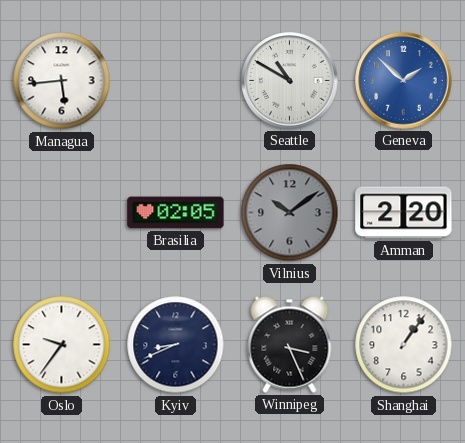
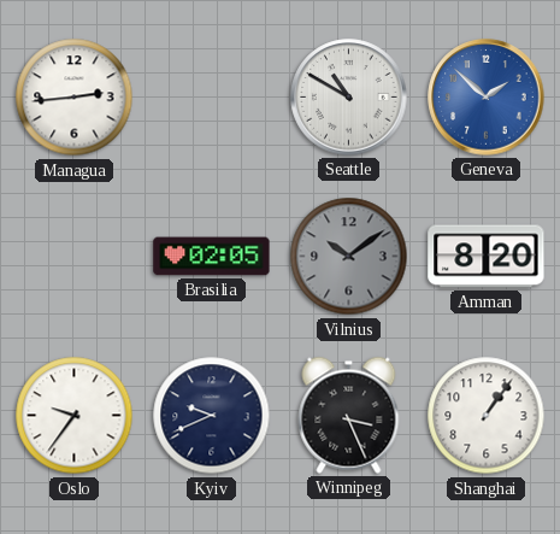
Managua: 5:44 -> 2:44 (75, 98)
Amman: 2:20 -> 8:20 (487, 257)
Kyiv: 8:41 -> 9:41 (212, 416)
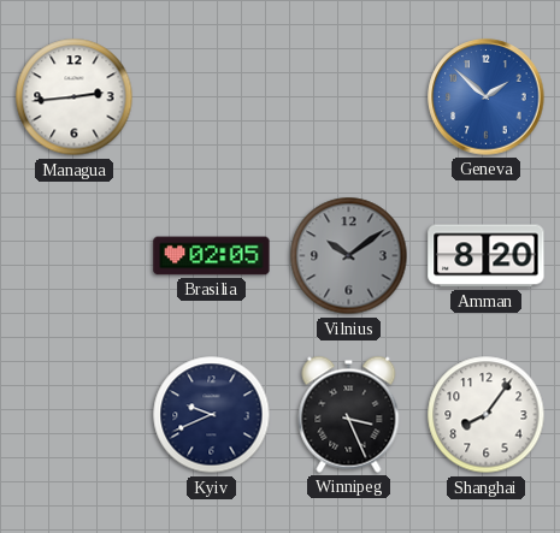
Seattle: 10:50 -> none (349, 98)
Oslo: 9:36 -> none (75, 416)
Shanghai: 1:06 -> 8:06 (487, 415)
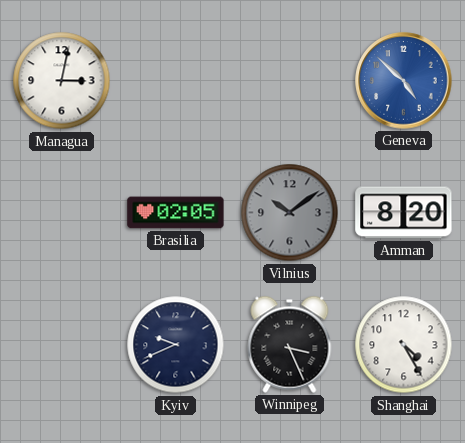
Managua: 2:44 -> 3:02 (62, 81)
Geneva: 1:52 -> 4:52 (404, 81)
Shanghai: 8:06 -> 4:25 (404, 345)
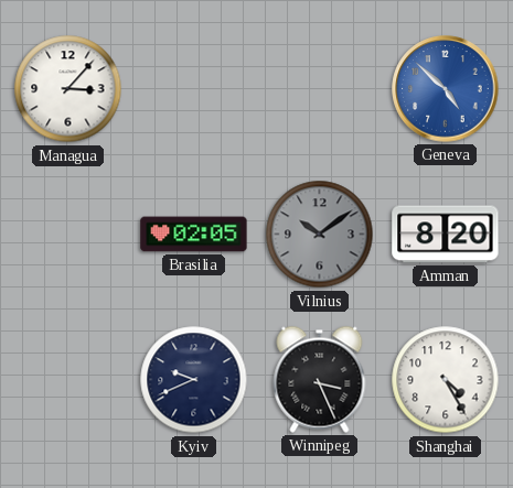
Managua: 3:02 -> 3:07 (68, 89)
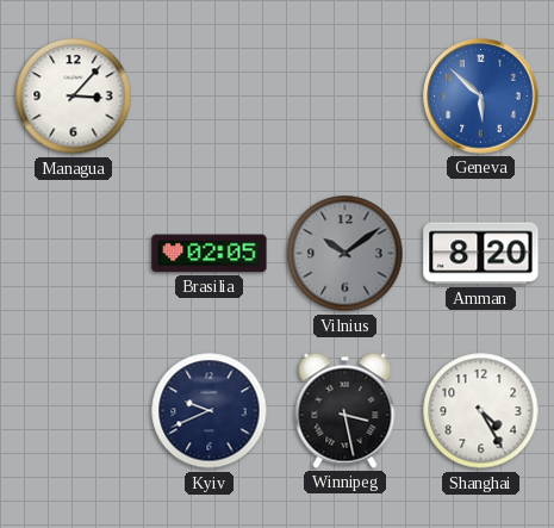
Geneva: 4:52 -> 5:52 (481, 97)
Winnipeg: 3:26 -> 3:28 (346, 410)
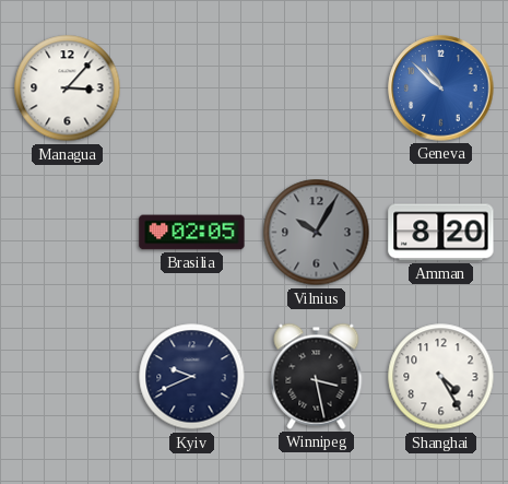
Geneva: 5:52 -> 10:52 (441, 88)
Vilnius: 10:09 -> 10:05 (317, 233)
